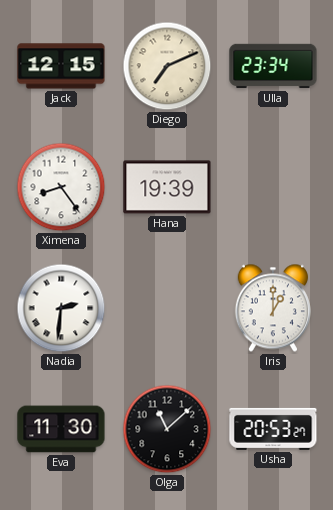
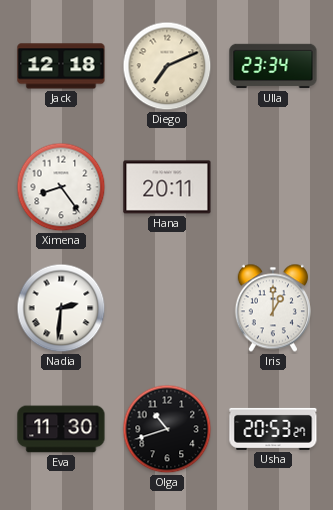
Jack: 12:15 -> 12:18 (61, 66)
Hana: 19:39 -> 20:11 (167, 187)
Olga: 11:08 -> 10:42 (167, 429)
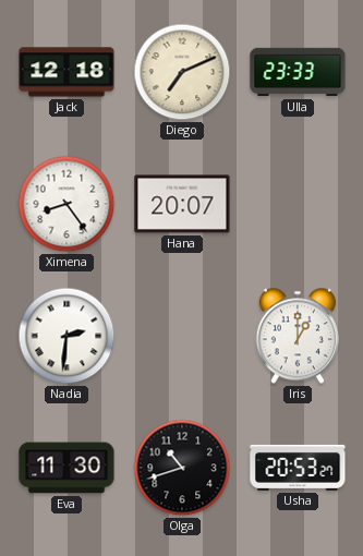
Ulla: 23:34 -> 23:33 (298, 72)
Hana: 20:11 -> 20:07 (182, 204)
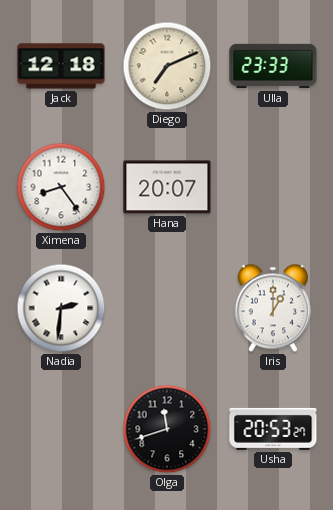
Eva: 11:30 -> none (66, 468)
Olga: 10:42 -> 11:42 (167, 429)
